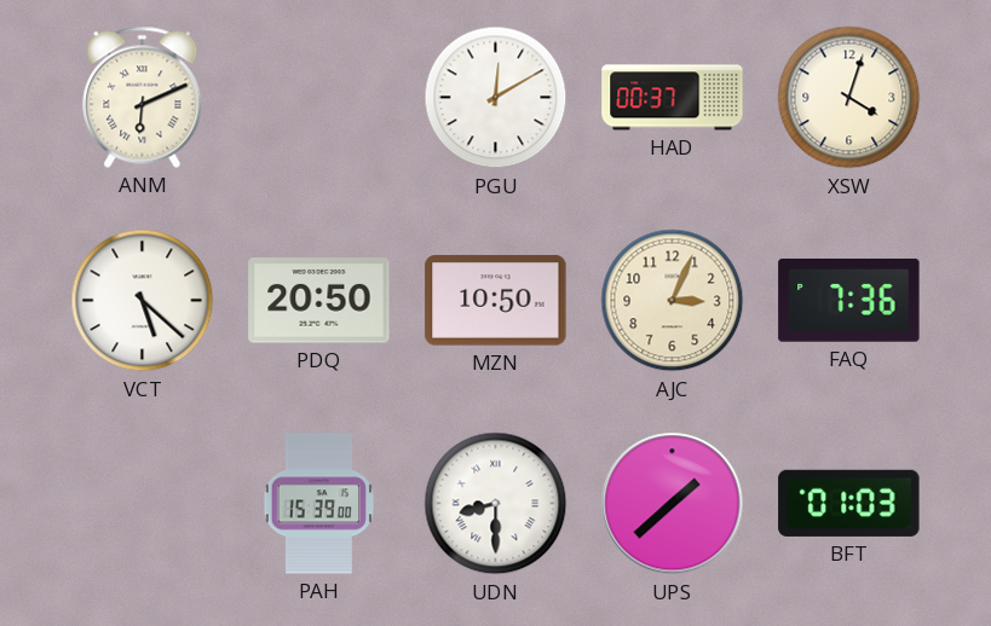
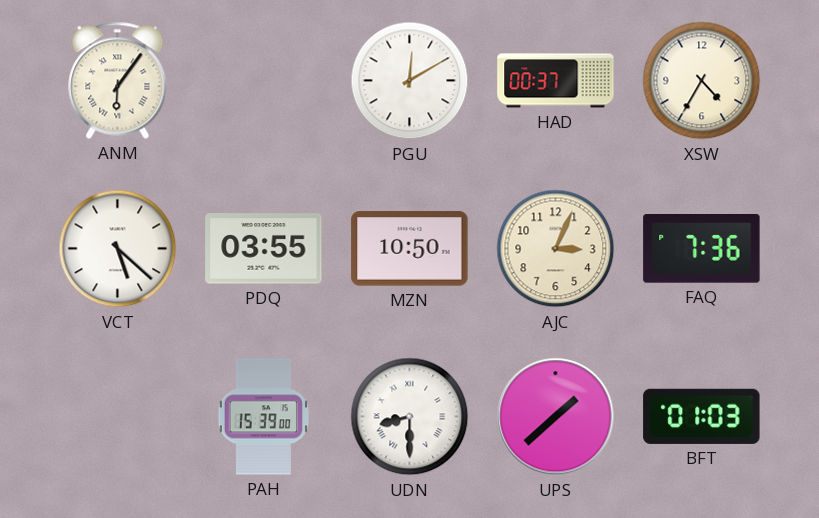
ANM: 6:11 -> 6:06 (118, 80)
XSW: 4:03 -> 4:35 (702, 81)
PDQ: 20:50 -> 03:55 (264, 249)
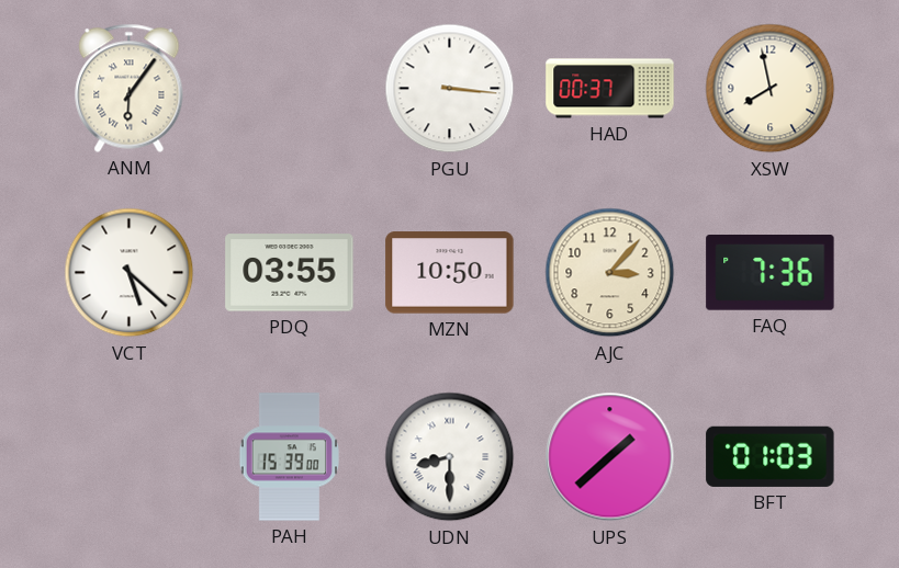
PGU: 12:10 -> 3:16 (450, 89)
XSW: 4:35 -> 7:58 (771, 89)
AJC: 3:04 -> 3:07 (610, 273)
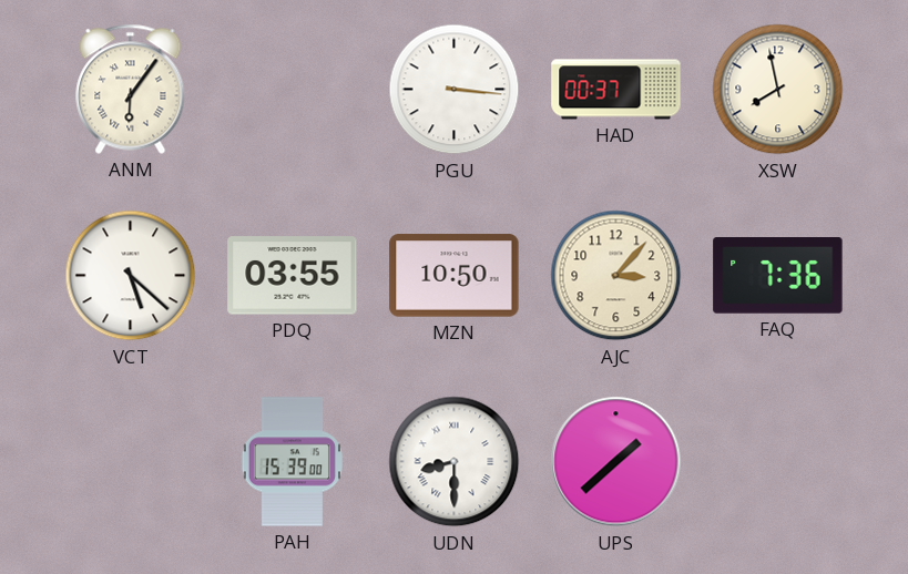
BFT: 01:03 -> none (771, 456)
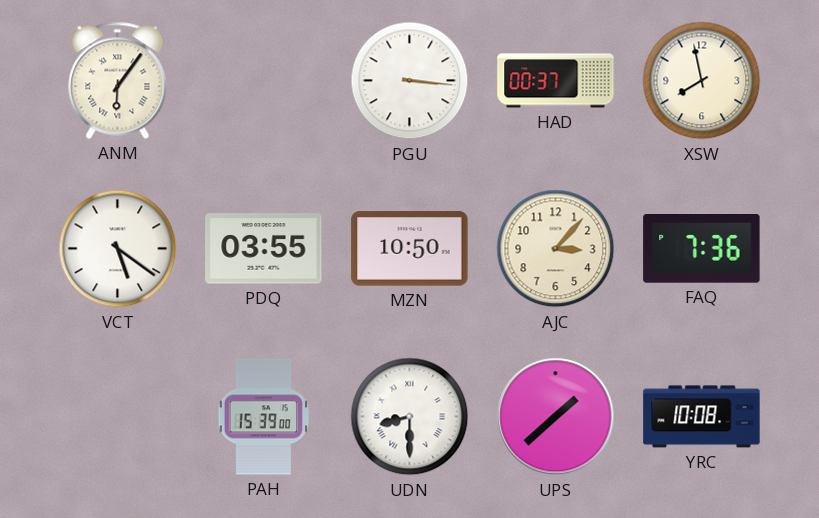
VCT: 5:22 -> 5:21 (118, 249)
YRC: none -> 10:08 (702, 417)
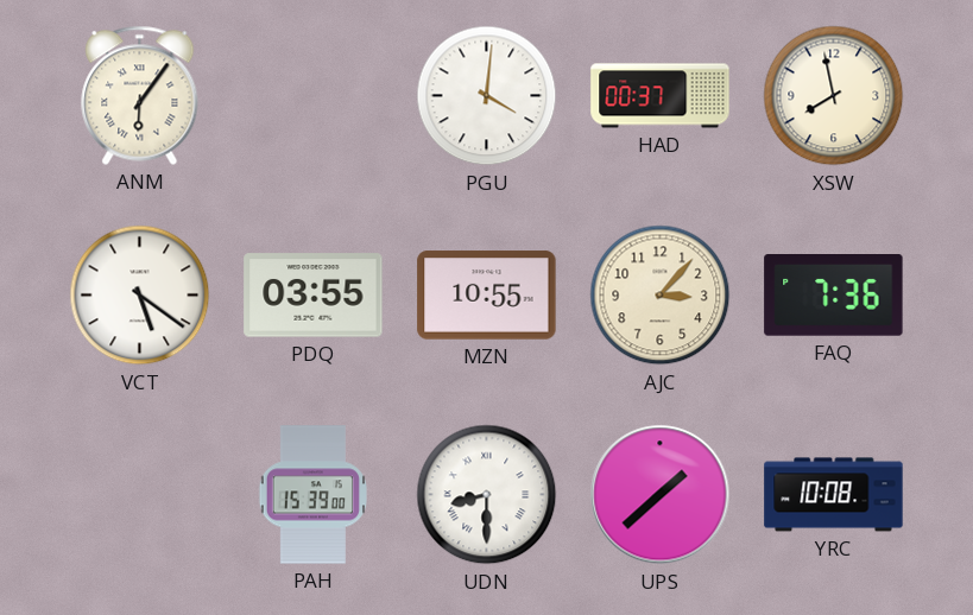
PGU: 3:16 -> 4:01 (487, 96)
MZN: 10:50 -> 10:55 (487, 296)
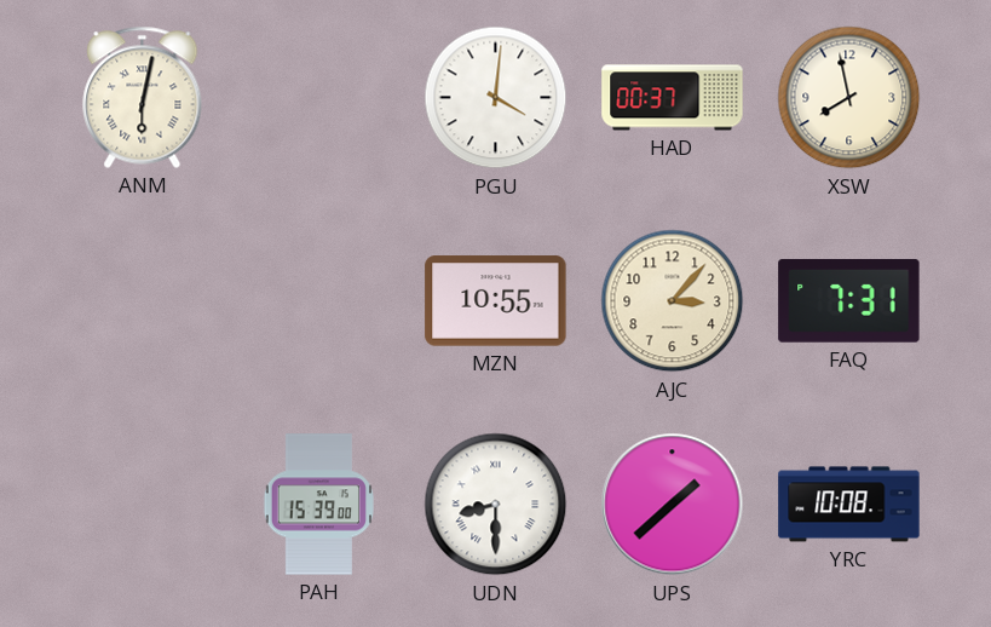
ANM: 6:06 -> 6:02 (143, 97)
VCT: 5:21 -> none (140, 296)
PDQ: 03:55 -> none (314, 296)
FAQ: 7:36 -> 7:31 (849, 301)
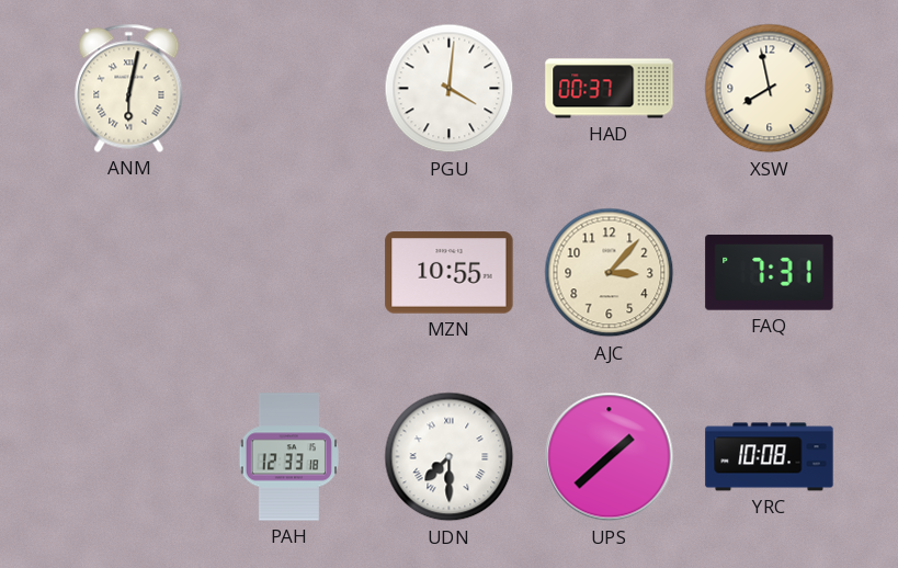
PAH: 15:39 -> 12:33 (288, 457)
UDN: 8:30 -> 7:30 (450, 457)
